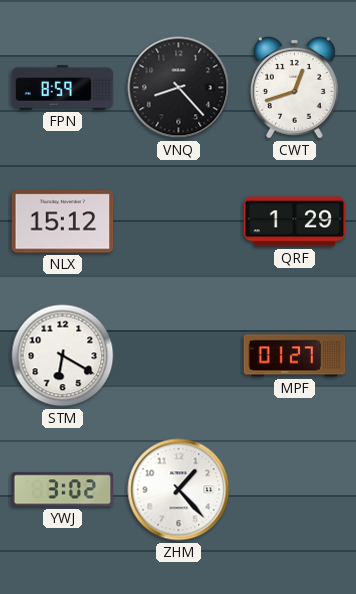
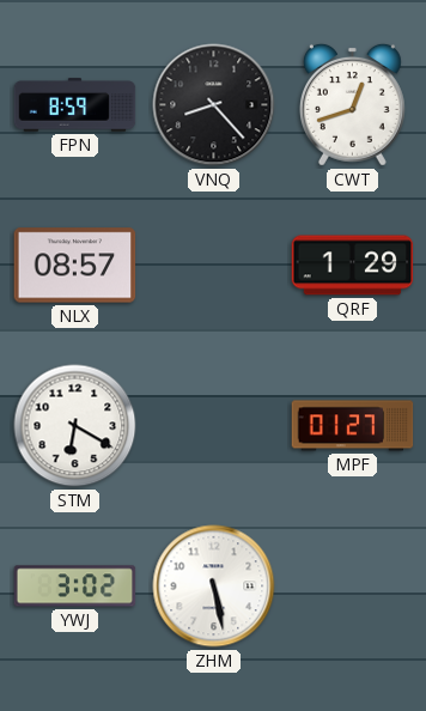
NLX: 15:12 -> 08:57 (75, 266)
ZHM: 1:23 -> 5:28 (214, 587)
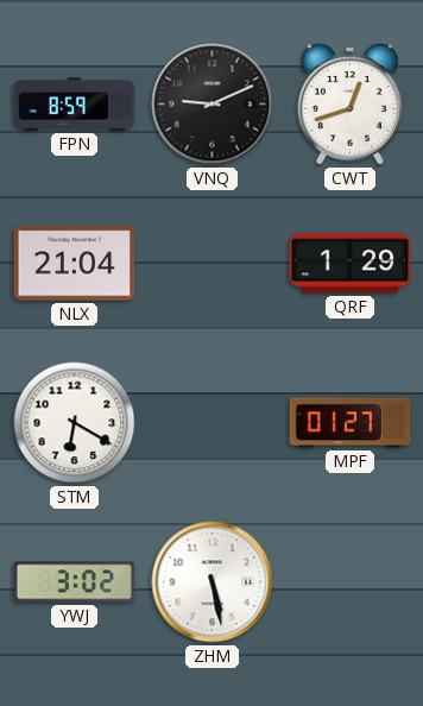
VNQ: 8:23 -> 9:11 (213, 105)
NLX: 08:57 -> 21:04 (75, 264)
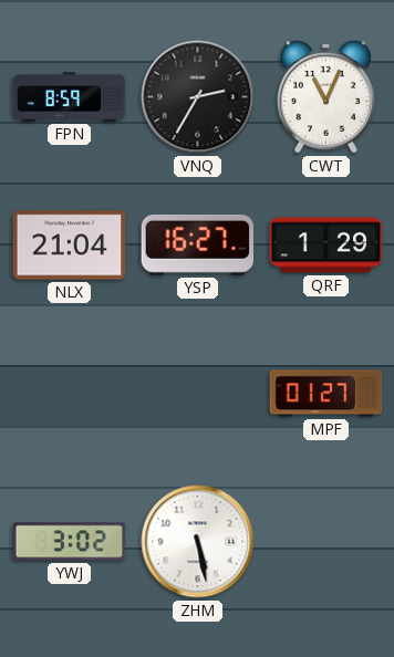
VNQ: 9:11 -> 2:35 (198, 97)
CWT: 12:42 -> 11:04 (325, 96)
YSP: none -> 16:27 (198, 244)
STM: 6:20 -> none (75, 423)
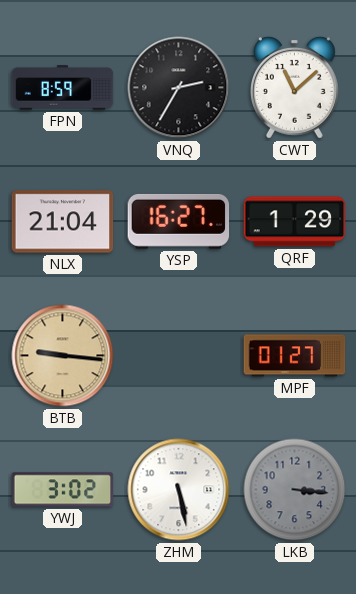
CWT: 11:04 -> 11:08 (294, 87)
BTB: none -> 9:16 (63, 356)
LKB: none -> 3:16 (295, 490)
